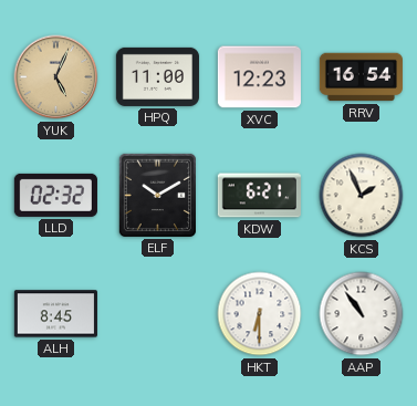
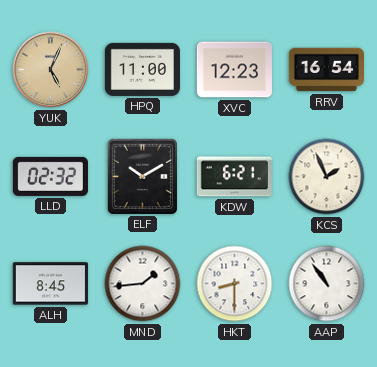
MND: none -> 1:44 (143, 284)
HKT: 6:30 -> 8:30 (235, 284)
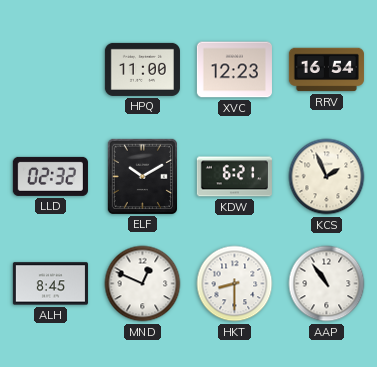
YUK: 5:04 -> none (51, 70)
MND: 1:44 -> 12:49 (143, 284)
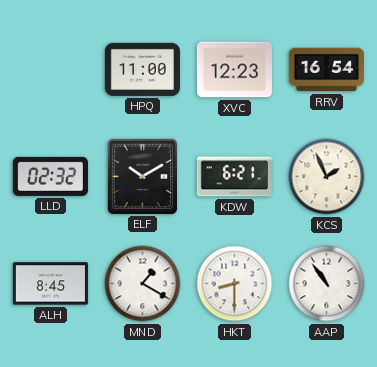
MND: 12:49 -> 1:20 (143, 284)
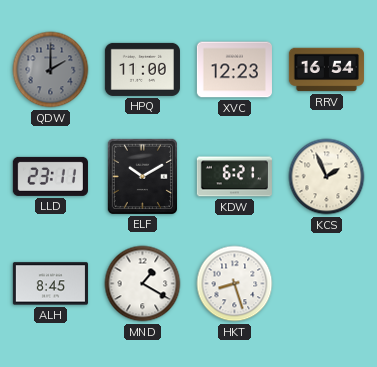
QDW: none -> 2:00 (51, 70)
LLD: 02:32 -> 23:11 (50, 176)
HKT: 8:30 -> 8:27 (235, 284)
AAP: 10:54 -> none (327, 284)
